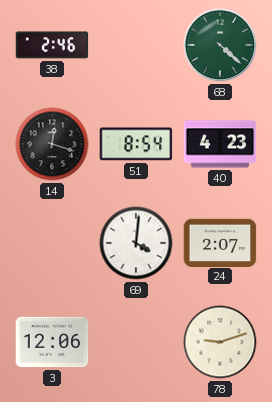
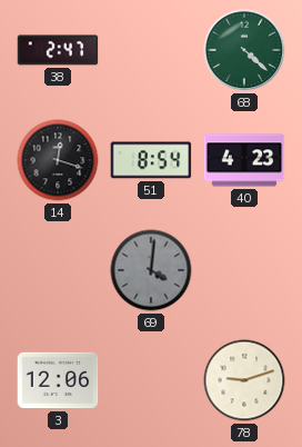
38: 2:46 -> 2:47 (58, 50)
69 dial: white -> grey (151, 270)
24: 2:07 -> none (220, 242)
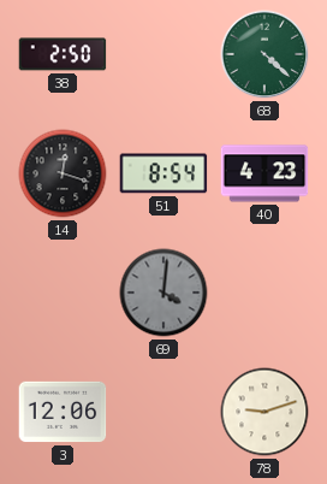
38: 2:47 -> 2:50 (63, 54)
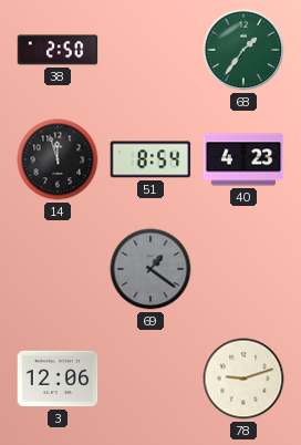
68: 4:22 -> 1:36 (243, 50)
14: 12:18 -> 11:57 (58, 159)
69: 4:01 -> 1:21 (150, 269)
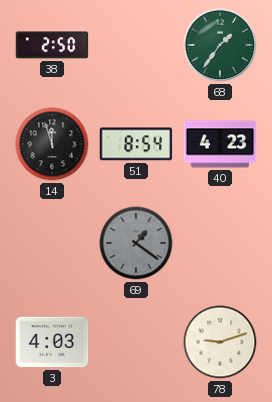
3: 12:06 -> 4:03 (52, 342)
